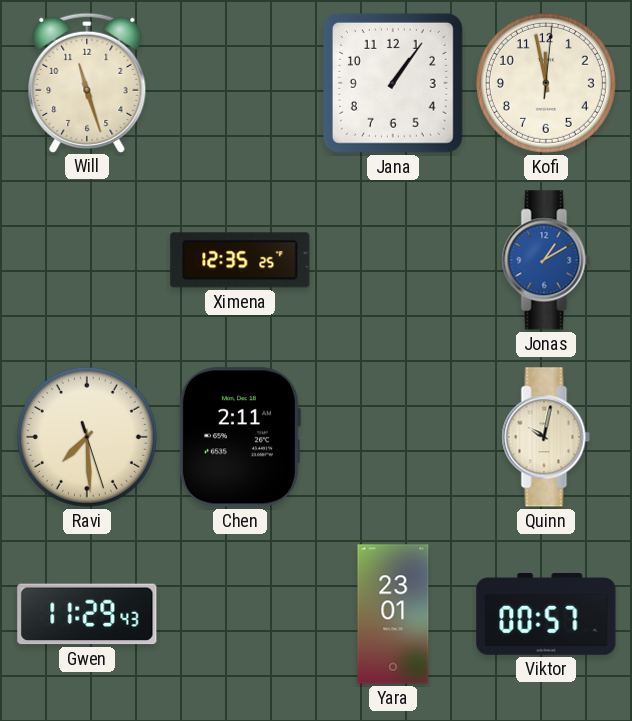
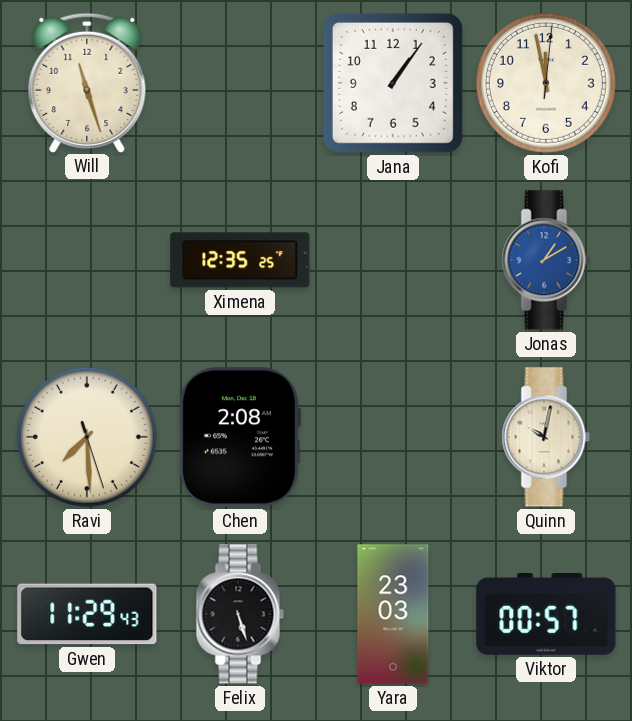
Chen: 2:11 -> 2:08 (239, 437)
Felix: none -> 5:27 (240, 614)
Yara: 23:01 -> 23:03 (393, 614)
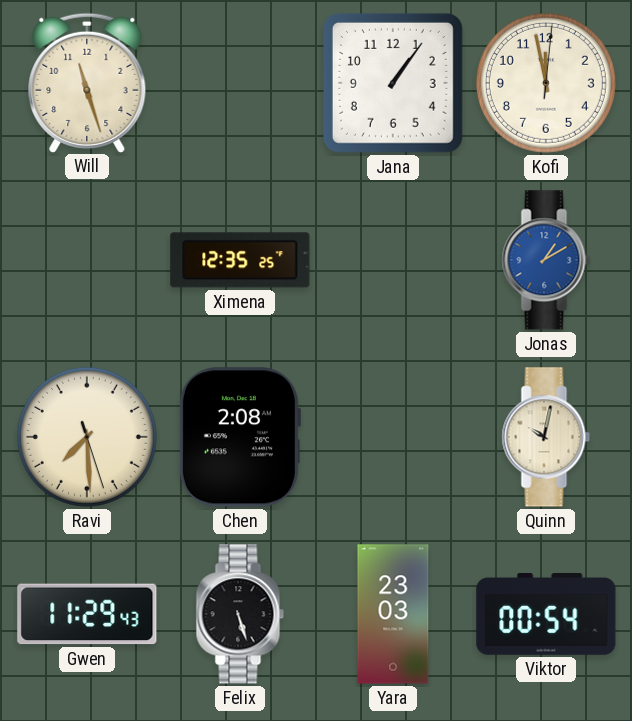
Viktor: 00:57 -> 00:54 (546, 615)
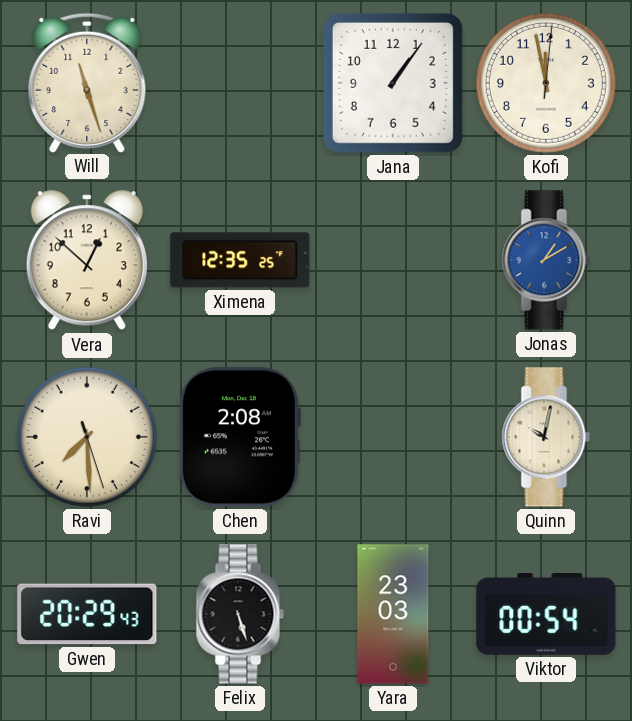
Vera: none -> 12:52 (87, 261)
Gwen: 11:29 -> 20:29 (87, 614)
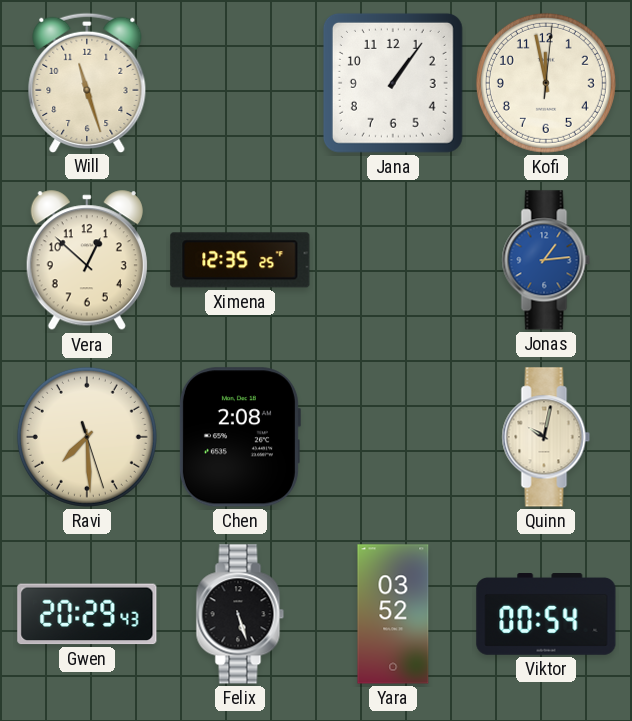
Jonas: 1:10 -> 1:14 (546, 260)
Yara: 23:03 -> 03:52 (393, 614)
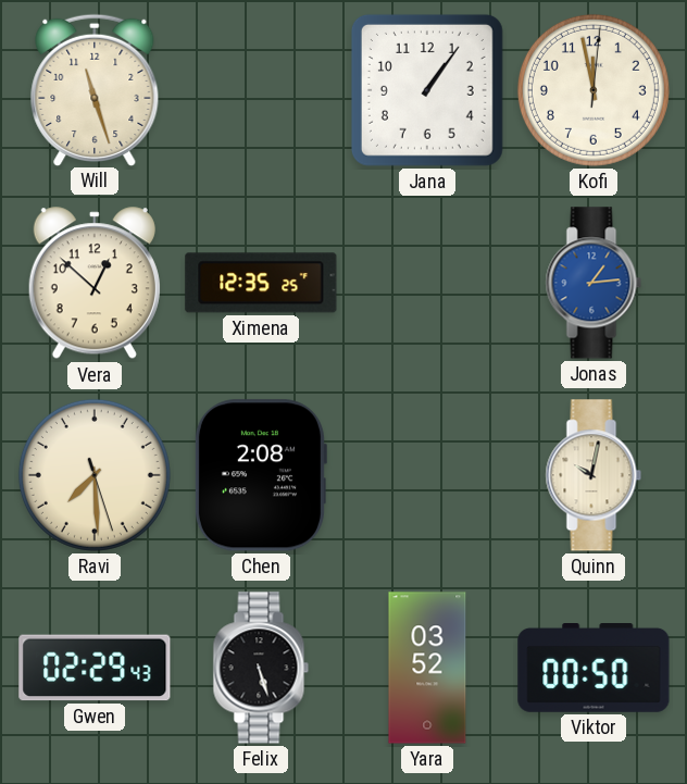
Gwen: 20:29 -> 02:29 (95, 668)
Viktor: 00:54 -> 00:50 (594, 669)
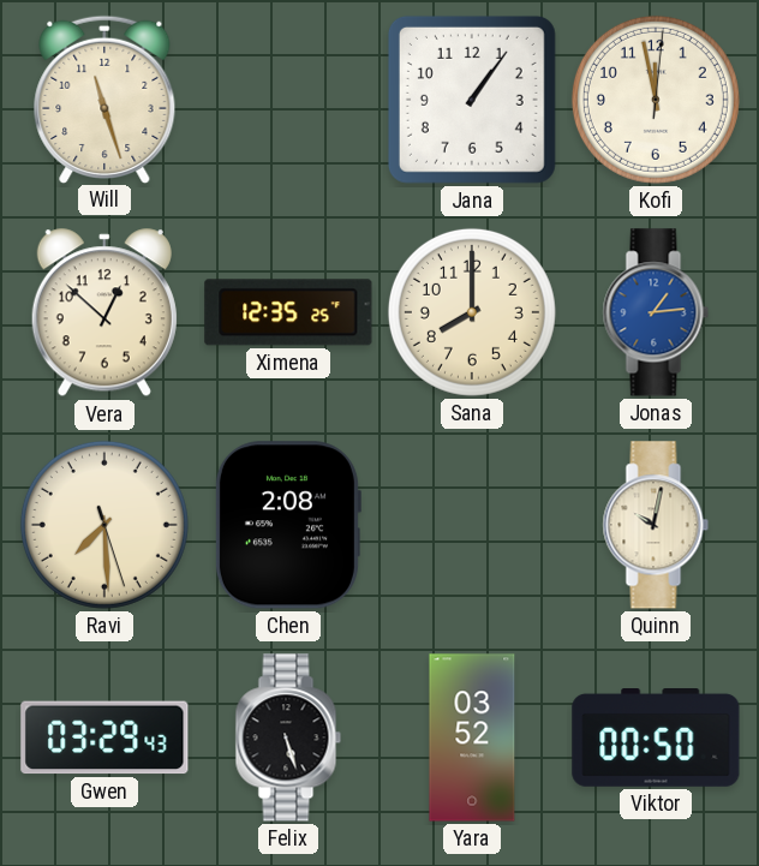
Sana: none -> 8:00 (472, 312)
Gwen: 02:29 -> 03:29 (104, 737)
